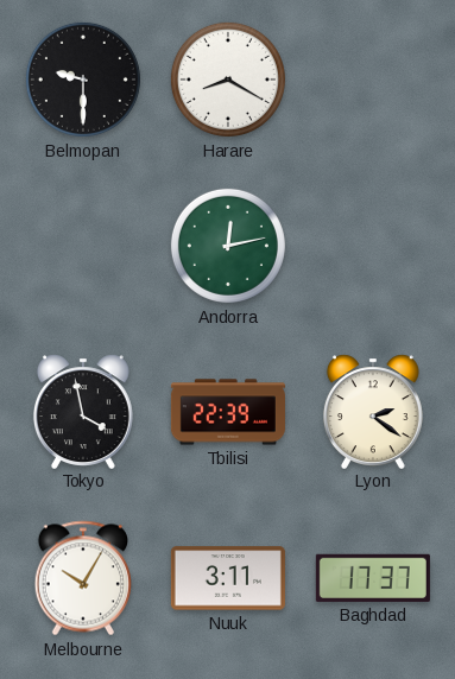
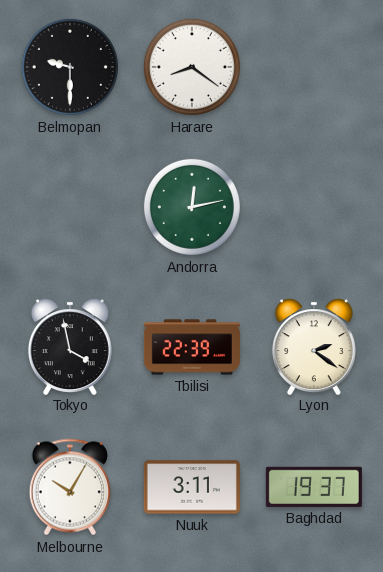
Harare: 8:20 -> 8:21 (192, 67)
Baghdad: 17:37 -> 19:37 (314, 487)
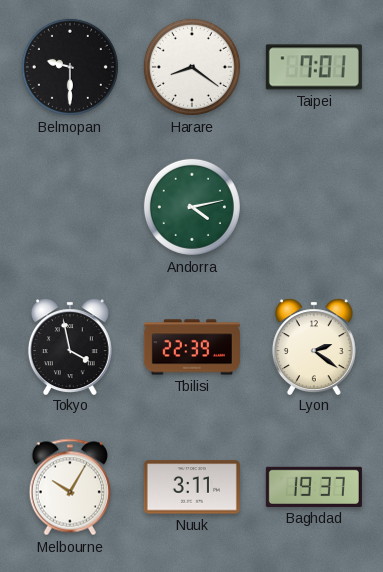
Taipei: none -> 7:01 (314, 67)
Andorra: 12:13 -> 4:13 (192, 207)
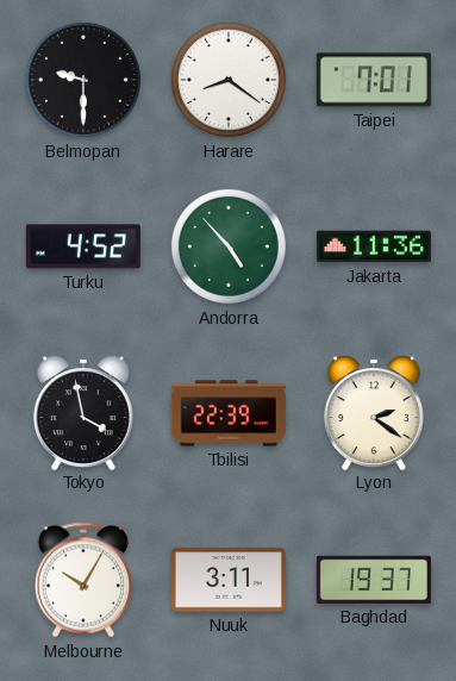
Turku: none -> 4:52 (83, 246)
Andorra: 4:13 -> 4:53 (229, 246)
Jakarta: none -> 11:36 (374, 246)
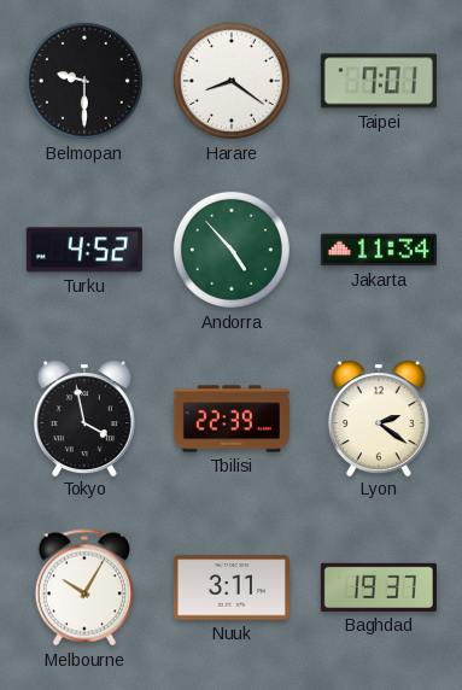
Jakarta: 11:36 -> 11:34 (379, 250)
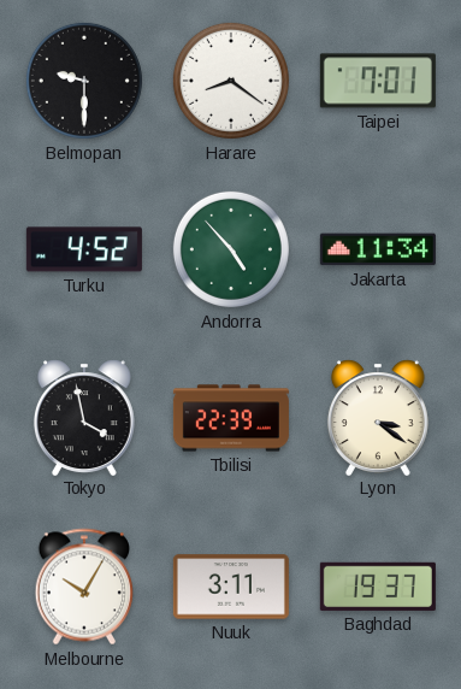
Lyon: 2:21 -> 3:21 (378, 417)
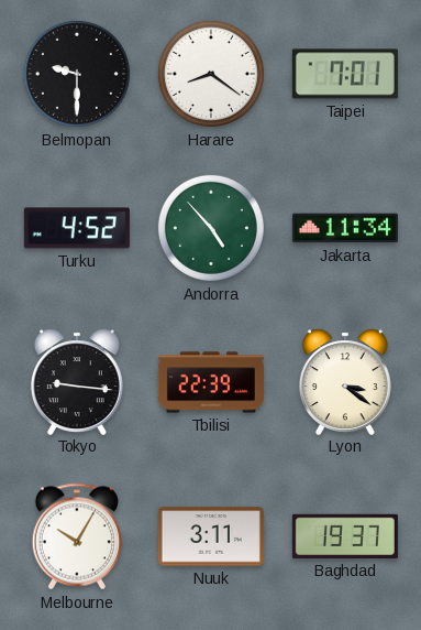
Tokyo: 3:58 -> 9:16 (77, 381)
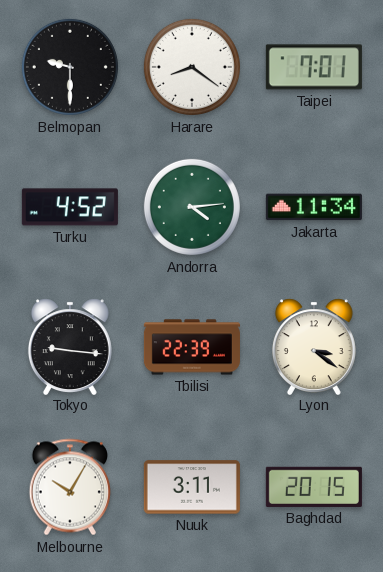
Andorra: 4:53 -> 4:14 (192, 207)
Baghdad: 19:37 -> 20:15 (314, 487)
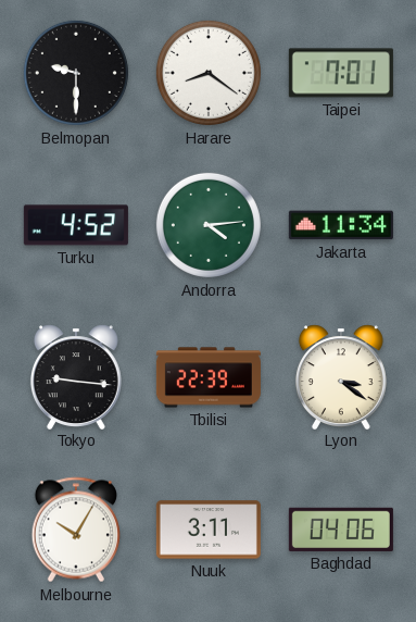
Baghdad: 20:15 -> 04:06 (341, 530)
